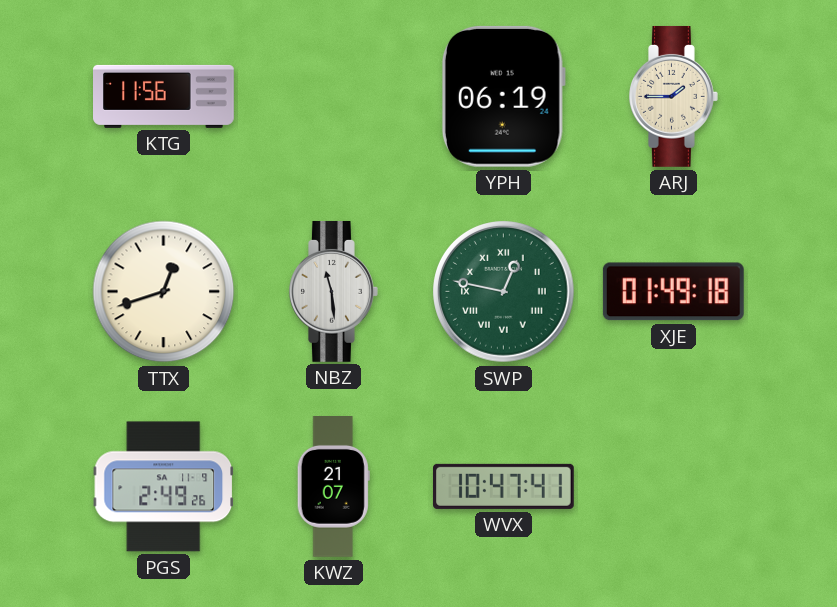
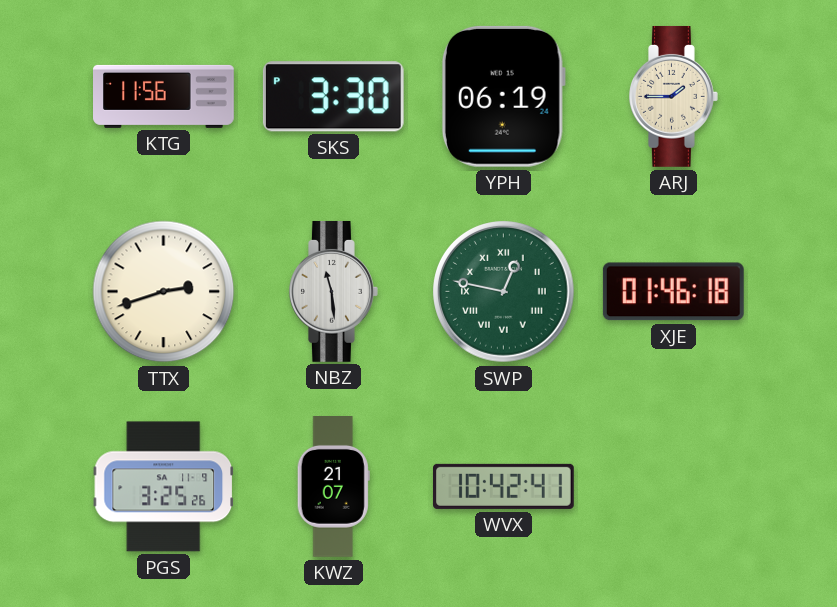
SKS: none -> 3:30 (333, 97)
TTX: 12:42 -> 2:42 (164, 292)
XJE: 01:49 -> 01:46 (673, 292)
PGS: 2:49 -> 3:25 (164, 487)
WVX: 10:47 -> 10:42 (504, 486)
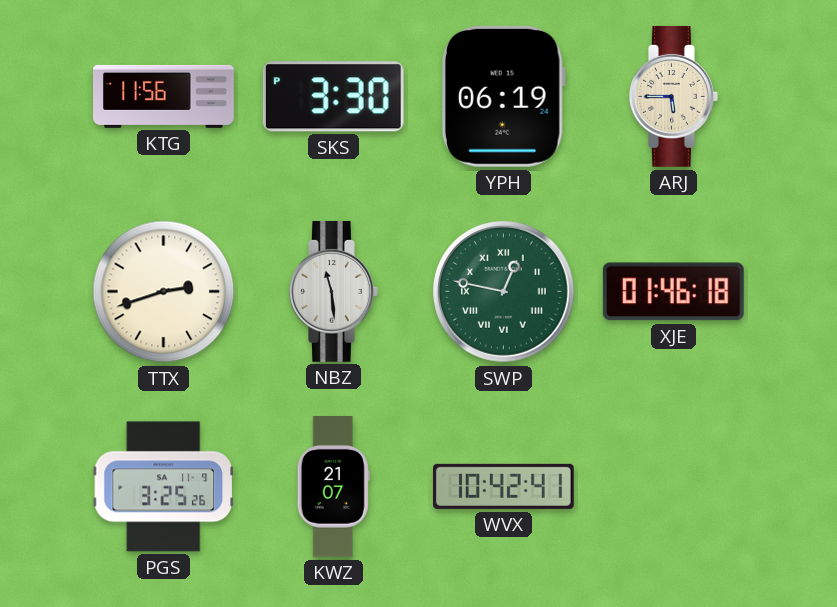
ARJ: 1:45 -> 5:45 (674, 96)
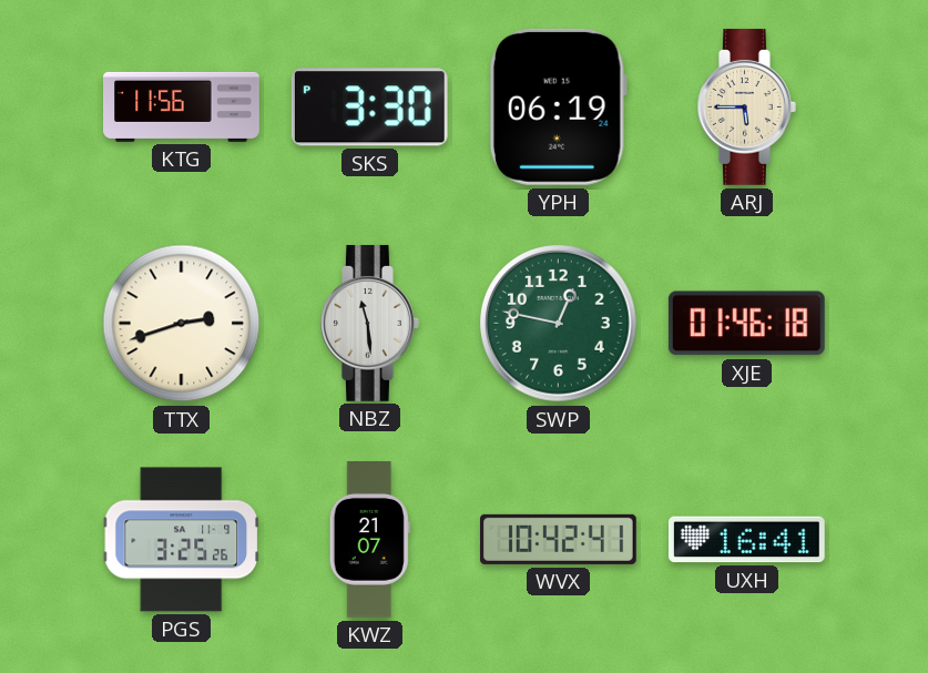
SWP numerals: Roman -> Arabic (559, 324)
UXH: none -> 16:41 (746, 540)
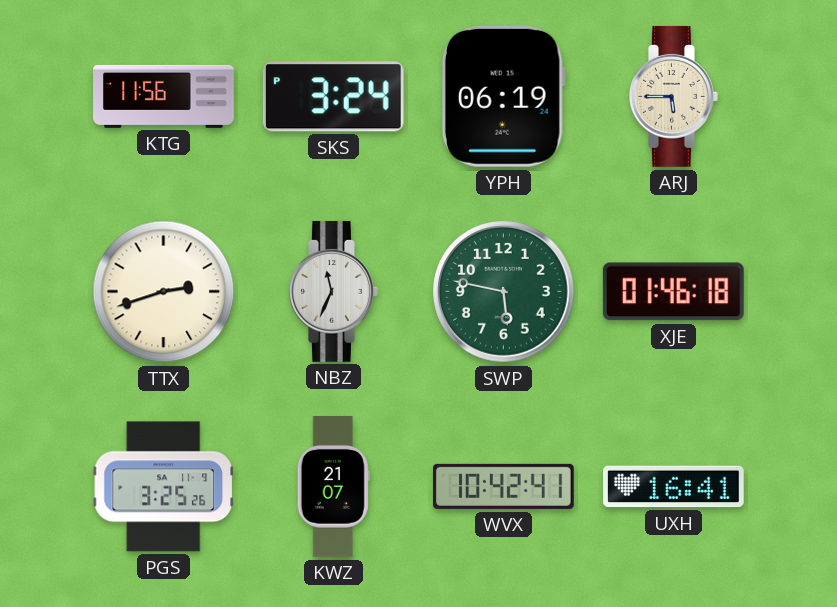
SKS: 3:30 -> 3:24 (333, 97)
NBZ: 11:29 -> 11:34 (334, 291)
SWP: 12:47 -> 5:47 (504, 292)
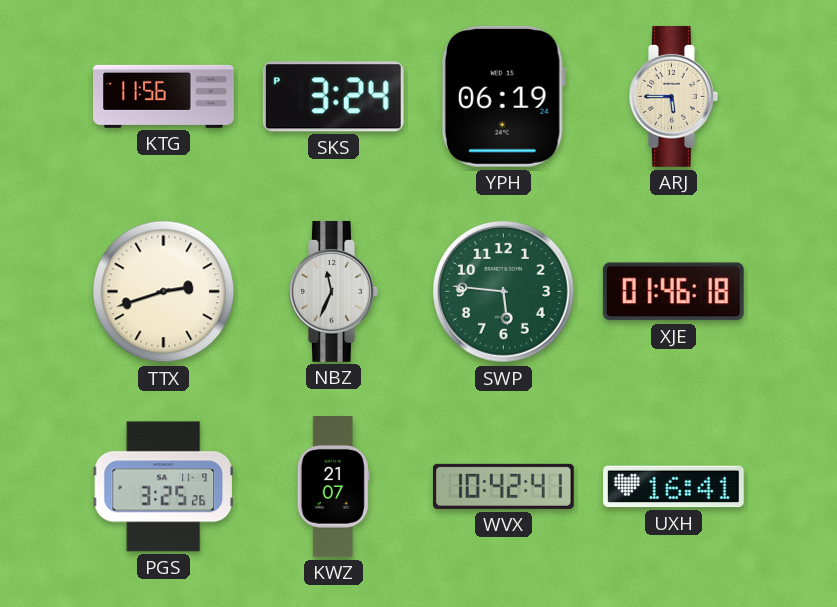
SWP: 5:47 -> 5:46 (504, 292)
